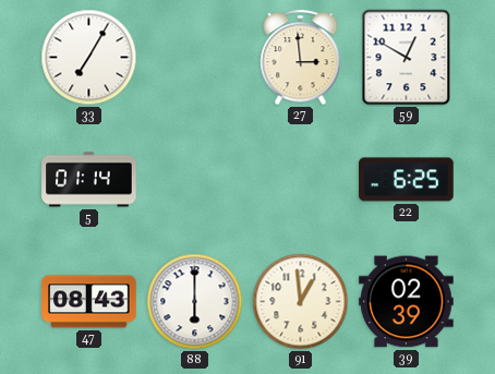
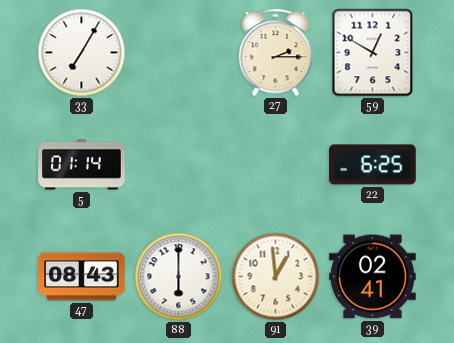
27: 2:59 -> 2:15 (276, 53)
39: 02:39 -> 02:41 (373, 277)
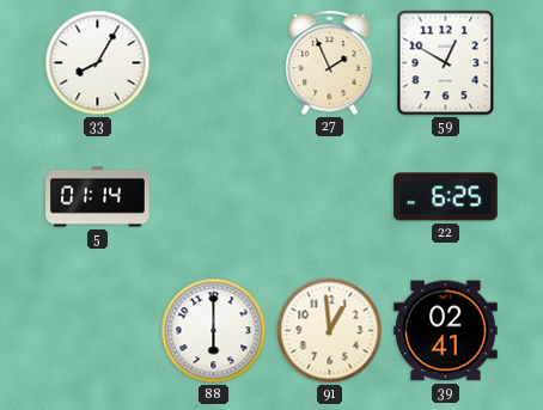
33: 7:05 -> 8:05 (98, 63)
27: 2:15 -> 1:56 (330, 63)
47: 08:43 -> none (82, 277)
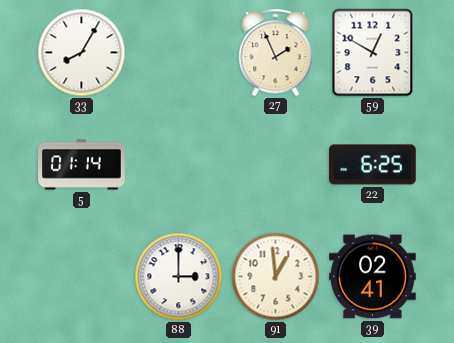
88: 6:00 -> 3:00 (179, 277)
